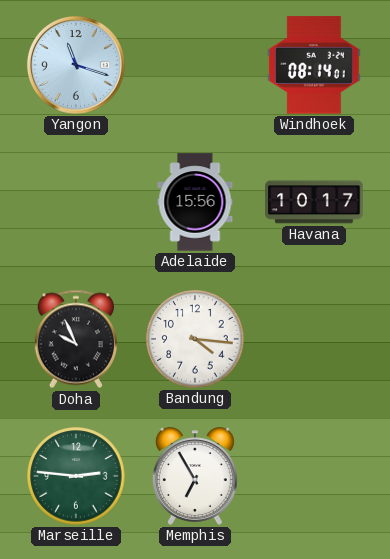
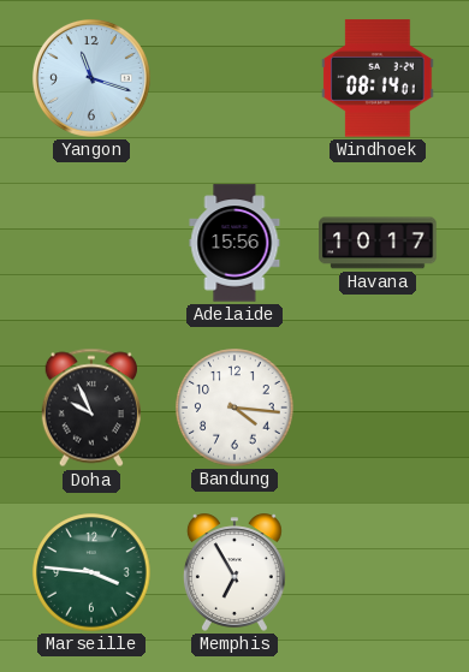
Marseille: 2:46 -> 3:46 (91, 572)
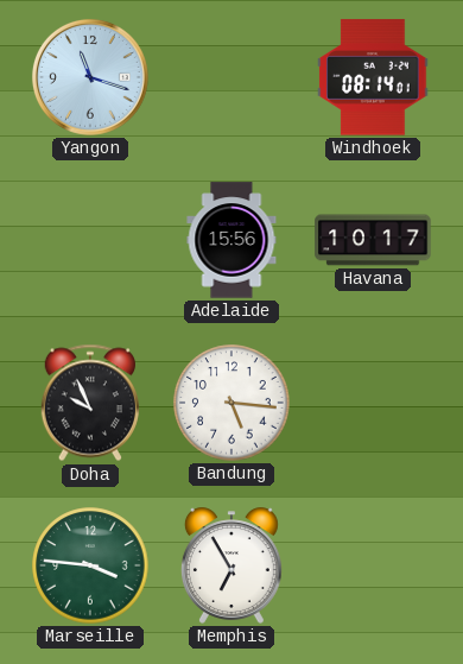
Bandung: 4:16 -> 5:16 (231, 403)
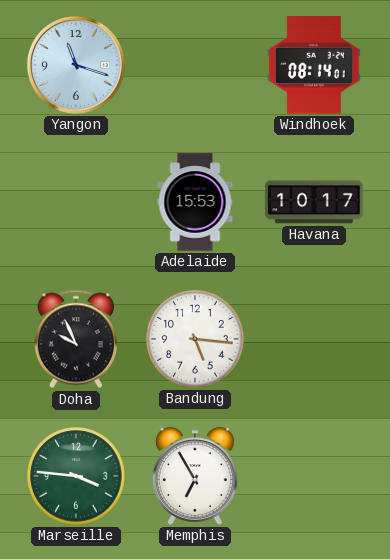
Adelaide: 15:56 -> 15:53 (195, 202)
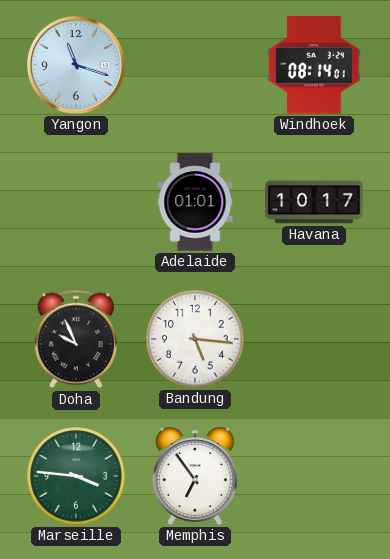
Adelaide: 15:53 -> 01:01 (195, 202)
Memphis: 6:55 -> 6:54 (195, 476)
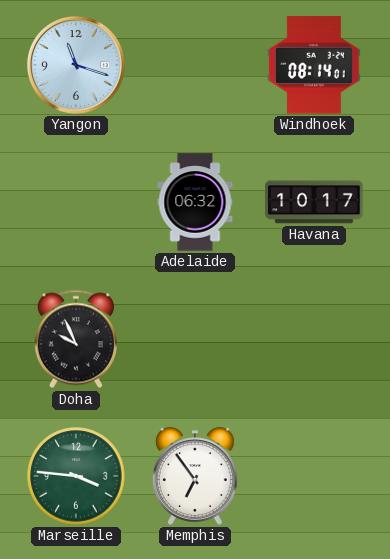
Adelaide: 01:01 -> 06:32 (195, 202)
Bandung: 5:16 -> none (195, 339)
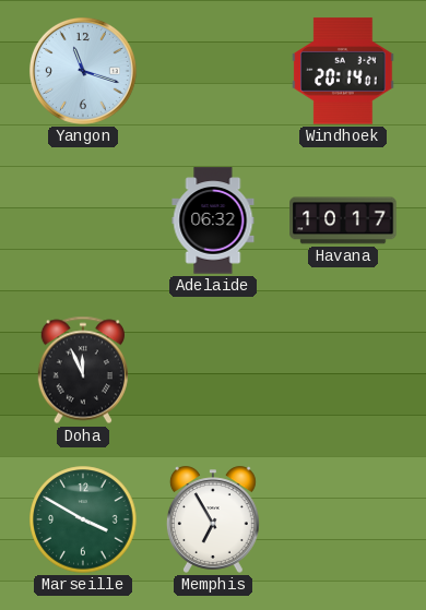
Windhoek: 08:14 -> 20:14 (343, 71)
Doha: 9:56 -> 11:56 (83, 370)
Marseille: 3:46 -> 3:50 (83, 519)
Memphis: 6:54 -> 6:55 (213, 519)
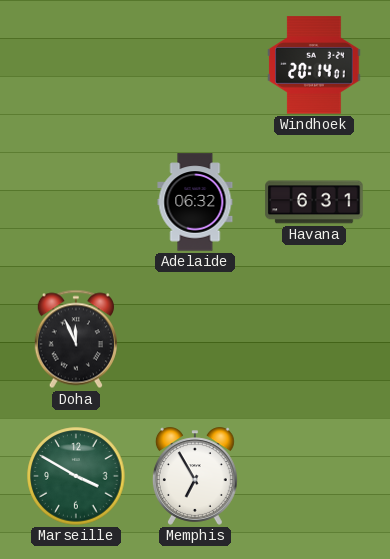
Yangon: 11:18 -> none (83, 71)
Havana: 10:17 -> 6:31 (314, 202)
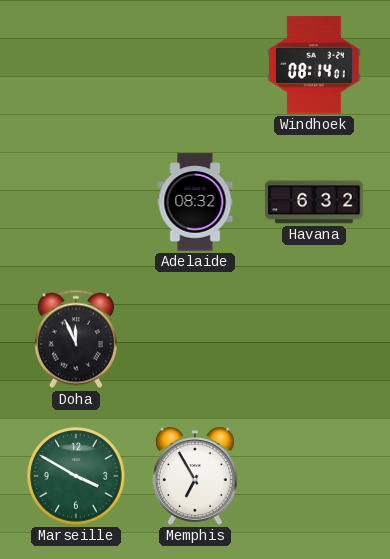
Windhoek: 20:14 -> 08:14 (314, 65)
Adelaide: 06:32 -> 08:32 (195, 202)
Havana: 6:31 -> 6:32 (314, 202)
